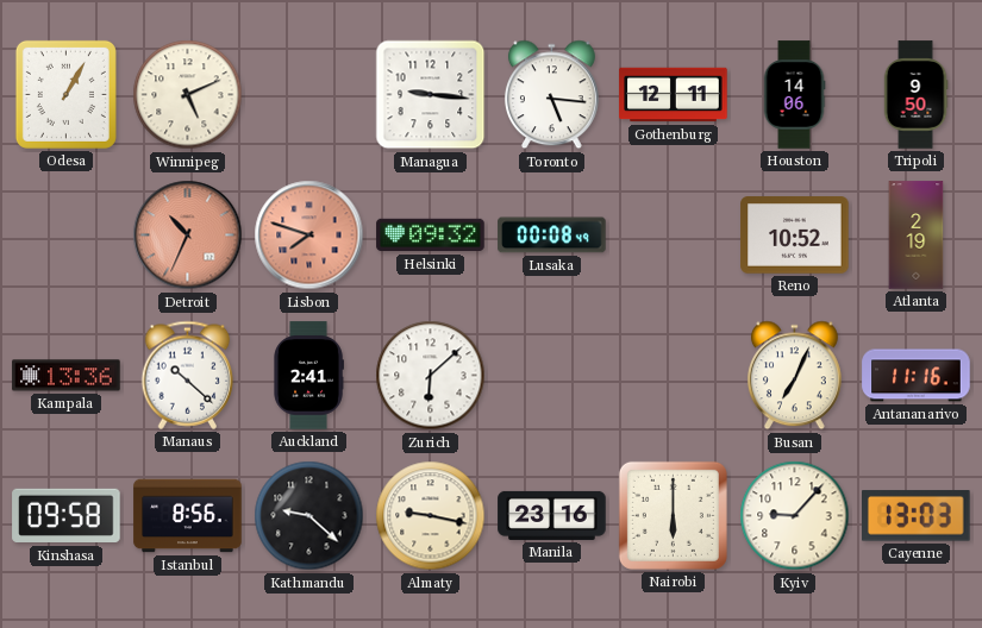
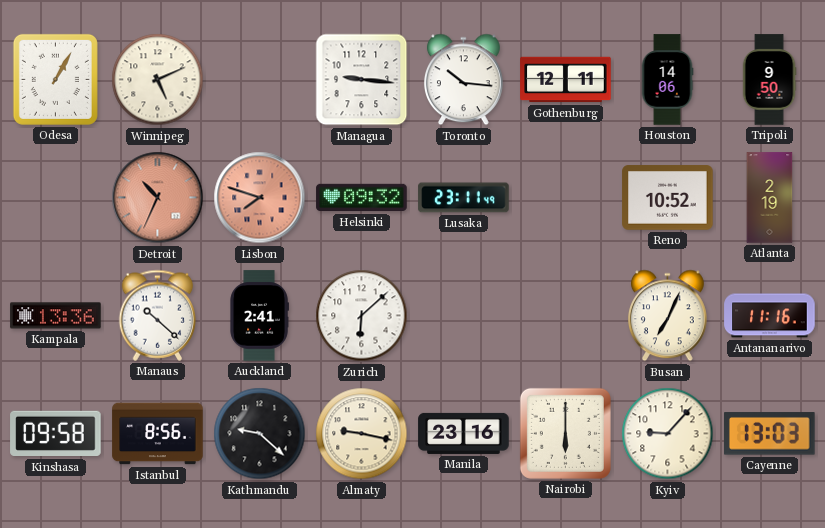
Toronto: 5:16 -> 10:16 (463, 80)
Lusaka: 00:08 -> 23:11 (464, 198)
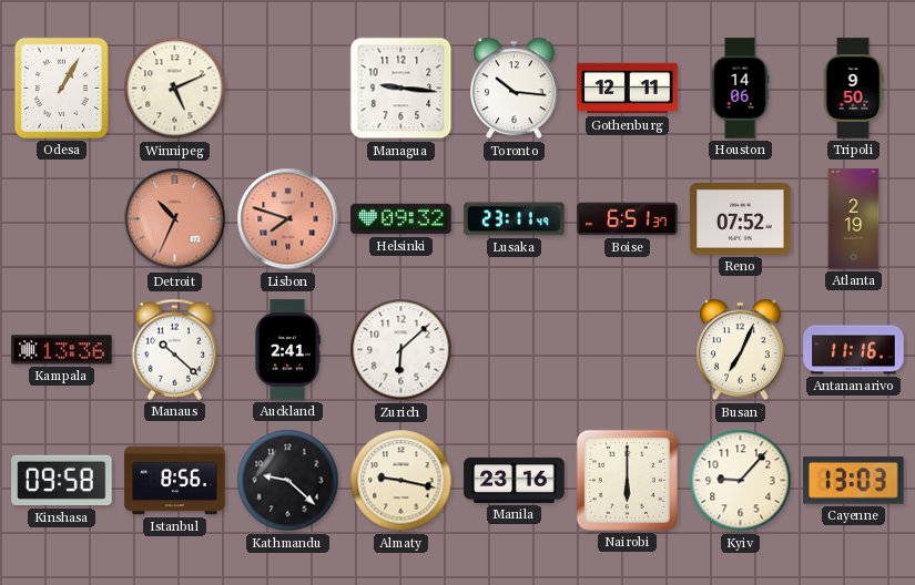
Boise: none -> 6:51 (628, 219)
Reno: 10:52 -> 07:52 (741, 219)
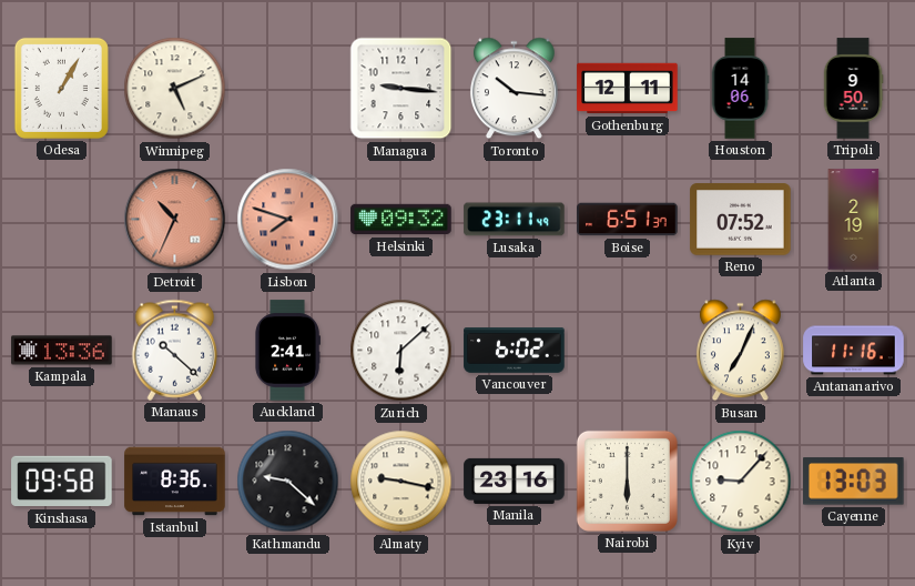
Vancouver: none -> 6:02 (515, 351)
Istanbul: 8:56 -> 8:36 (175, 482)
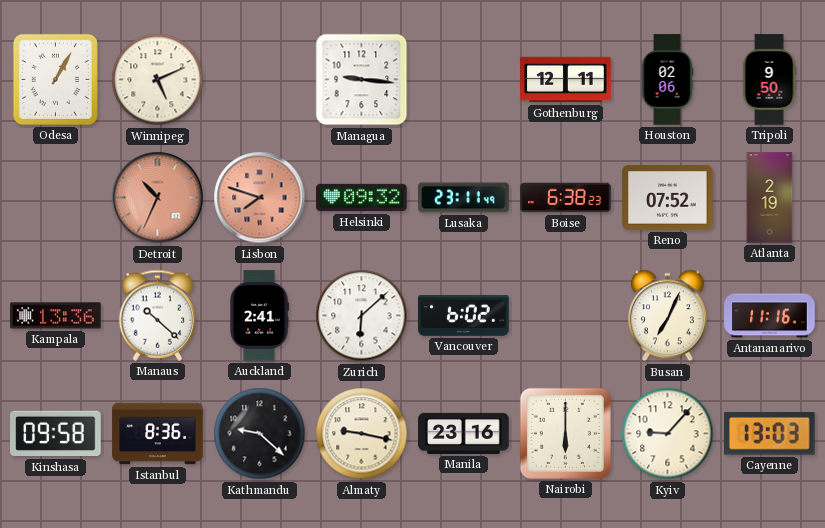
Toronto: 10:16 -> none (514, 89)
Houston: 14:06 -> 02:06 (667, 80)
Boise: 6:51 -> 6:38 (566, 198)
